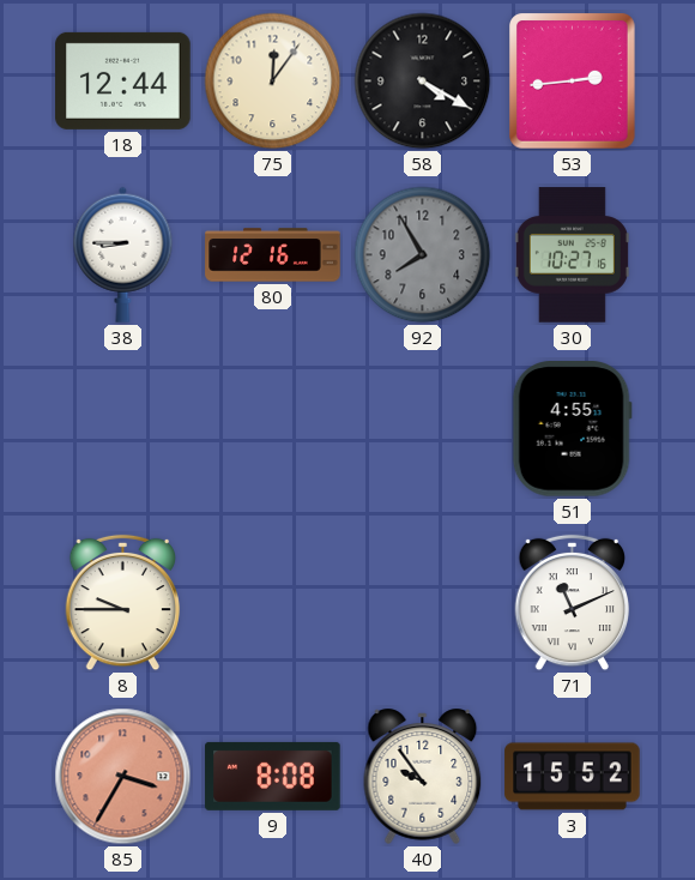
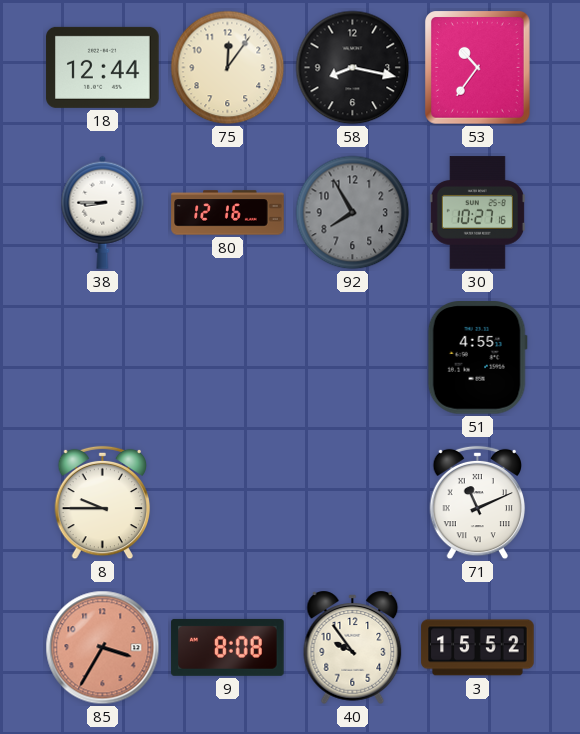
58: 4:20 -> 8:17 (353, 68)
53: 2:44 -> 10:36 (478, 68)
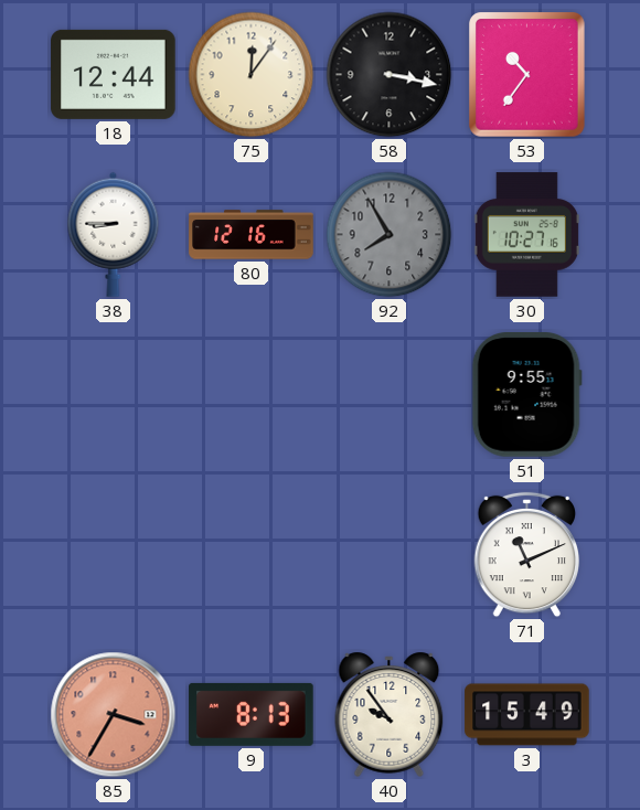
58: 8:17 -> 3:17 (390, 75)
51: 4:55 -> 9:55 (526, 395)
8: 9:45 -> none (103, 503)
9: 8:08 -> 8:13 (252, 714)
3: 15:52 -> 15:49 (527, 715)
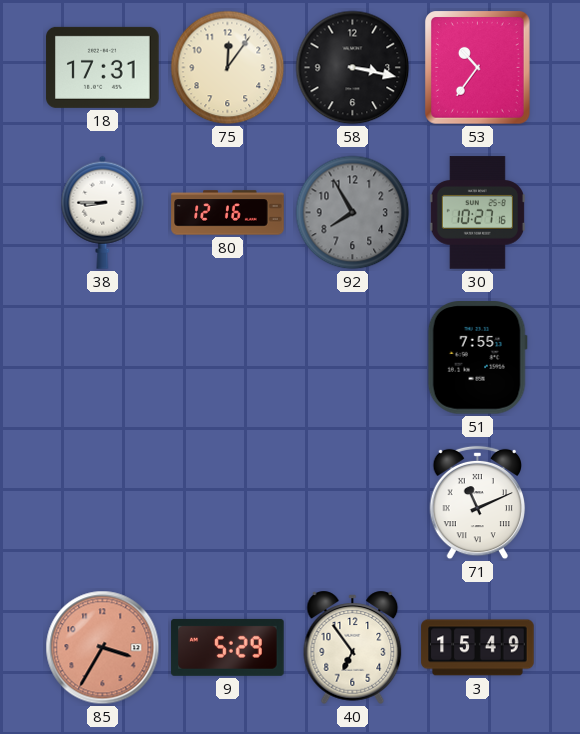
18: 12:44 -> 17:31 (103, 67)
51: 9:55 -> 7:55 (477, 358)
9: 8:13 -> 5:29 (228, 647)
40: 9:54 -> 6:54 (353, 647)
